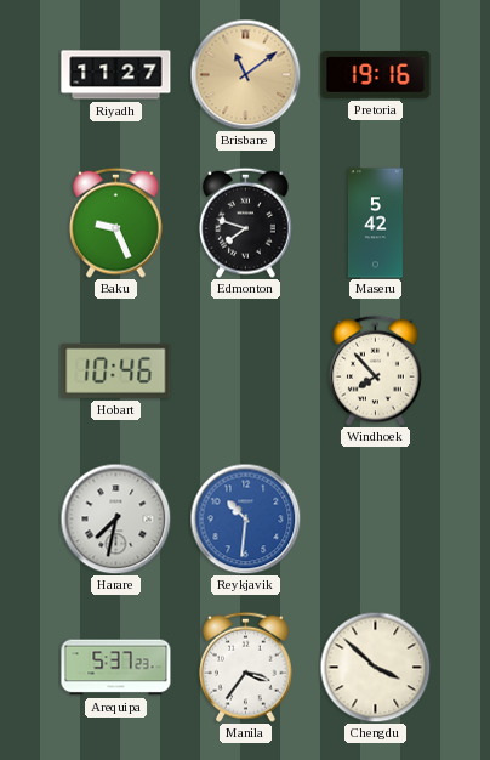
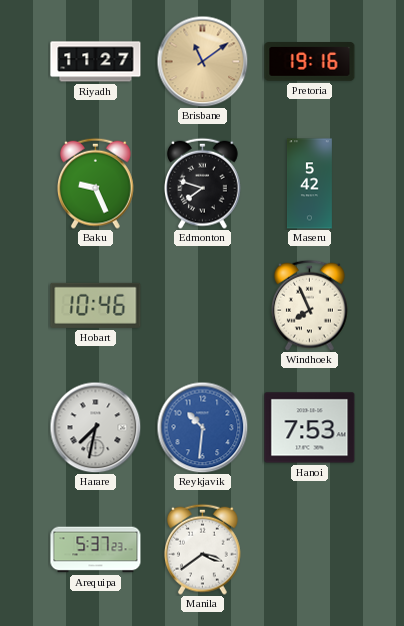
Windhoek: 7:53 -> 7:56 (310, 305)
Hanoi: none -> 7:53 (310, 428)
Manila: 3:36 -> 3:39 (203, 549)
Chengdu: 3:52 -> none (375, 667)
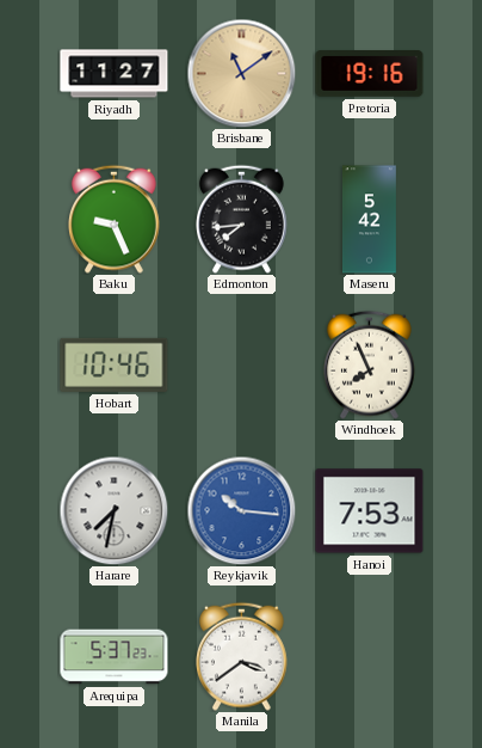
Edmonton: 7:48 -> 7:44 (242, 219)
Reykjavik: 10:31 -> 10:16 (241, 510)
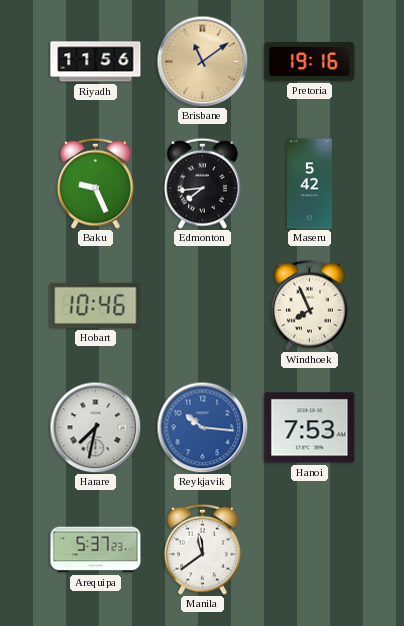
Riyadh: 11:27 -> 11:56 (96, 62)
Manila: 3:39 -> 11:39 (203, 549)
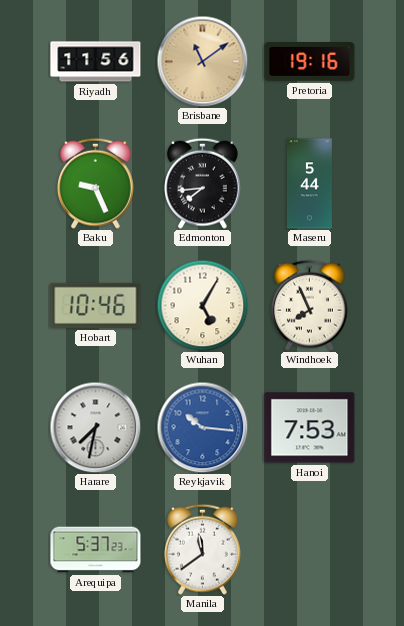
Maseru: 5:42 -> 5:44 (310, 184)
Wuhan: none -> 5:05 (202, 305)
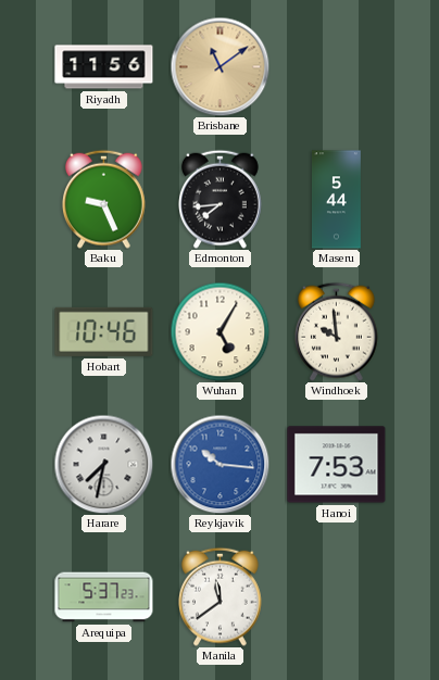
Pretoria: 19:16 -> none (310, 62)
Windhoek: 7:56 -> 9:59 (337, 331)
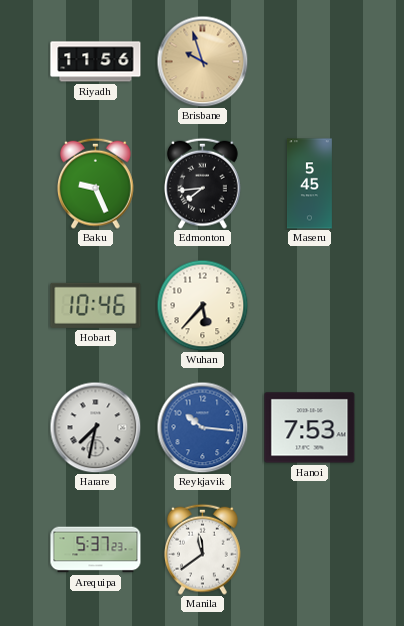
Brisbane: 11:09 -> 9:57 (202, 61)
Maseru: 5:44 -> 5:45 (310, 184)
Wuhan: 5:05 -> 5:37 (202, 305)
Windhoek: 9:59 -> none (337, 331)
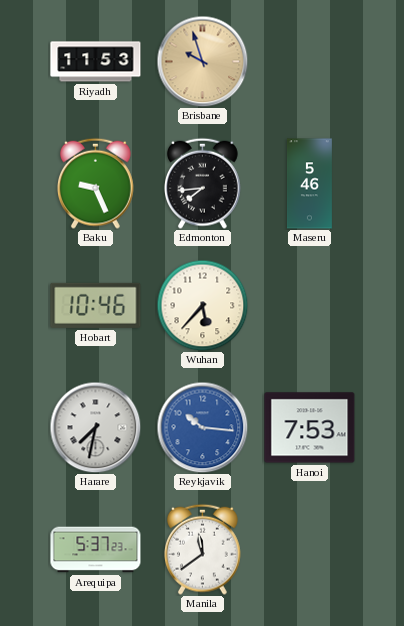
Riyadh: 11:56 -> 11:53 (96, 62)
Maseru: 5:45 -> 5:46 (310, 184)
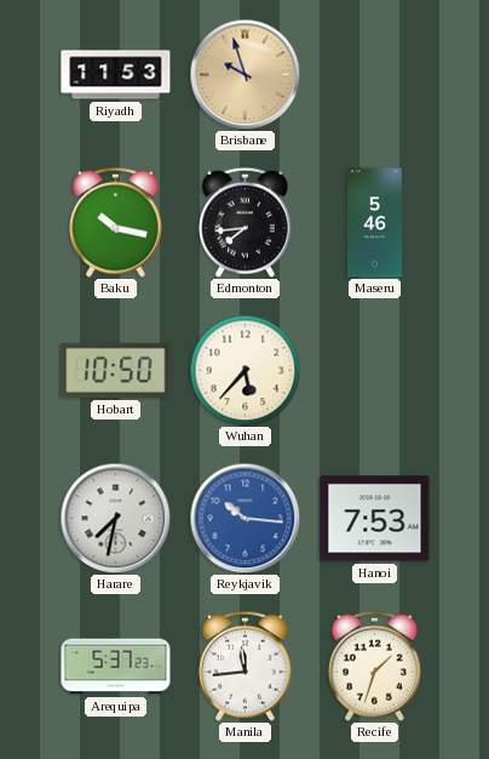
Baku: 9:26 -> 10:17 (116, 222)
Hobart: 10:46 -> 10:50 (116, 370)
Manila: 11:39 -> 11:44 (246, 666)
Recife: none -> 1:33 (375, 666)
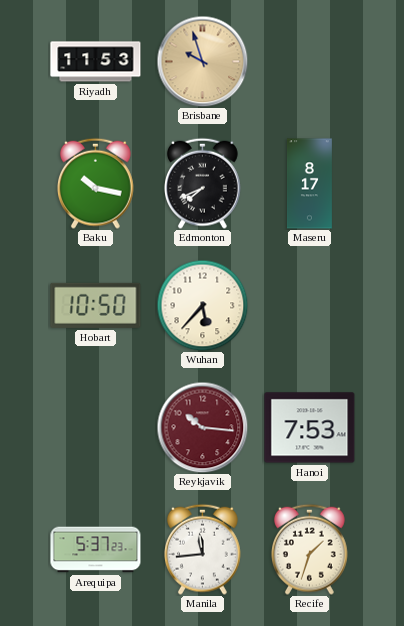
Edmonton: 7:44 -> 7:41 (203, 183)
Maseru: 5:46 -> 8:17 (310, 184)
Harare: 7:32 -> none (115, 518)
Reykjavik dial: blue -> burgundy (202, 427)
